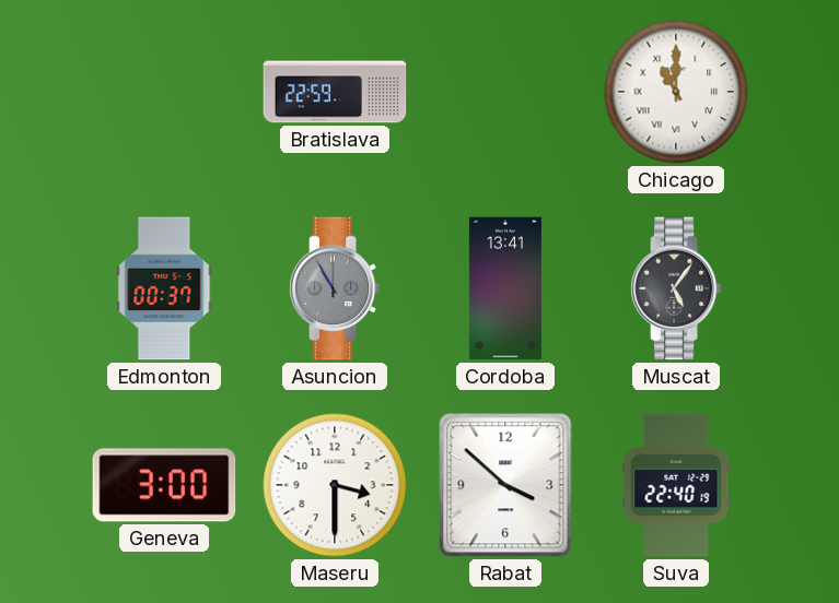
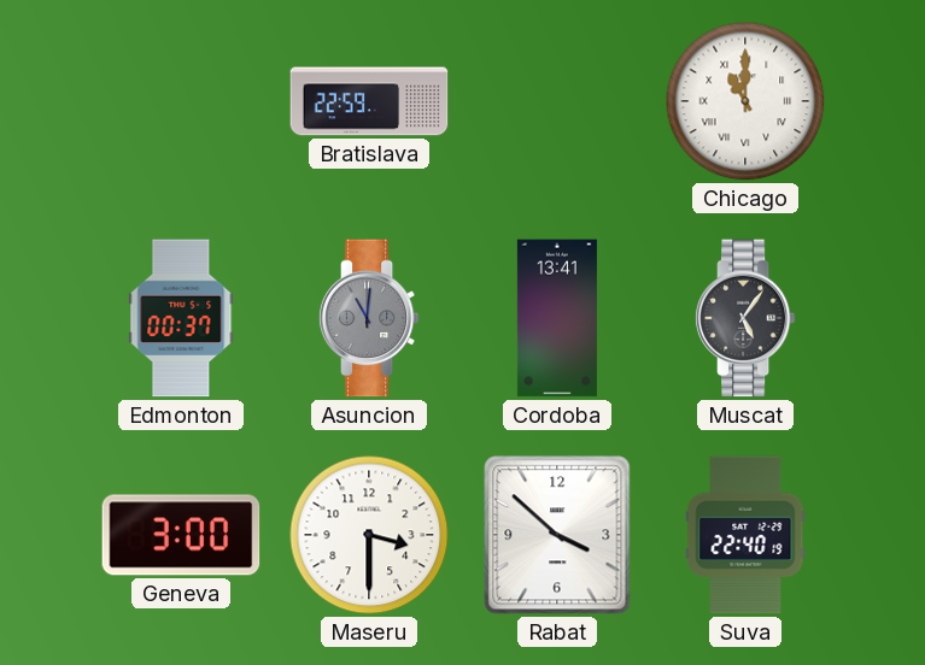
Asuncion: 10:55 -> 11:01 (369, 318)
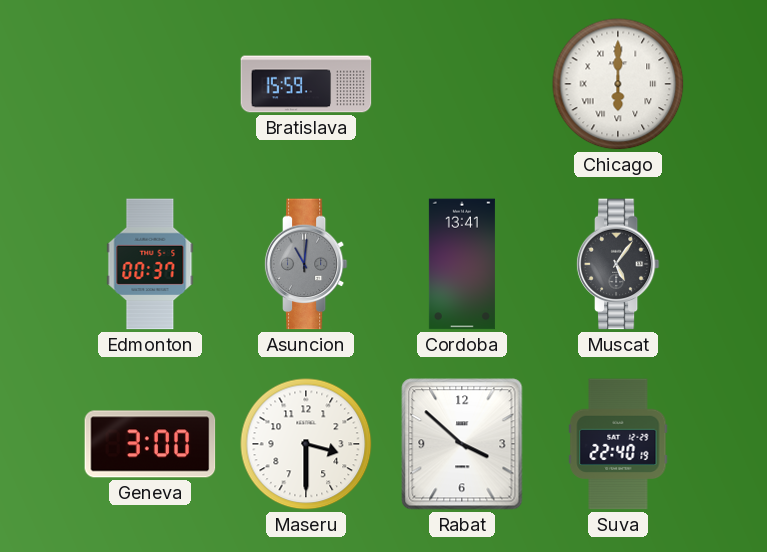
Bratislava: 22:59 -> 15:59 (306, 84)
Chicago: 11:00 -> 6:00 (618, 84)
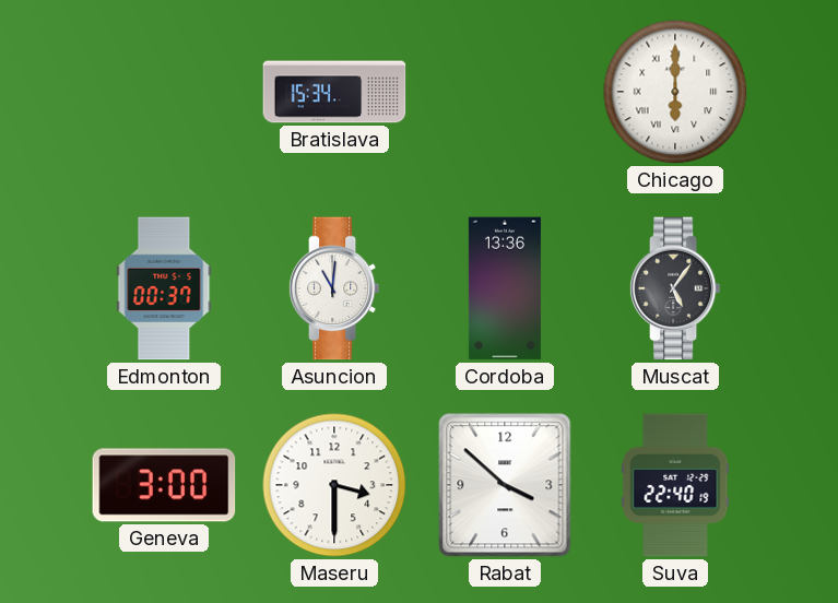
Bratislava: 15:59 -> 15:34 (334, 92)
Asuncion dial: grey -> white (334, 288)
Cordoba: 13:41 -> 13:36 (505, 288)
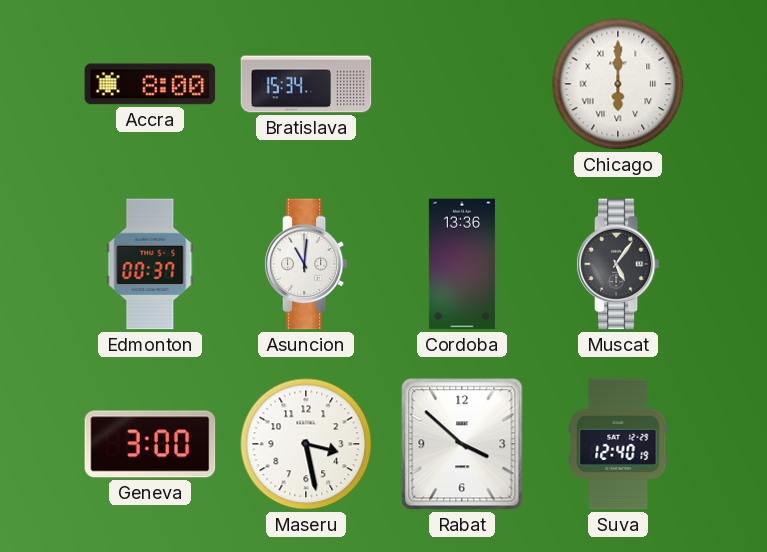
Accra: none -> 8:00 (150, 84)
Maseru: 3:30 -> 3:28 (306, 444)
Suva: 22:40 -> 12:40 (618, 444)
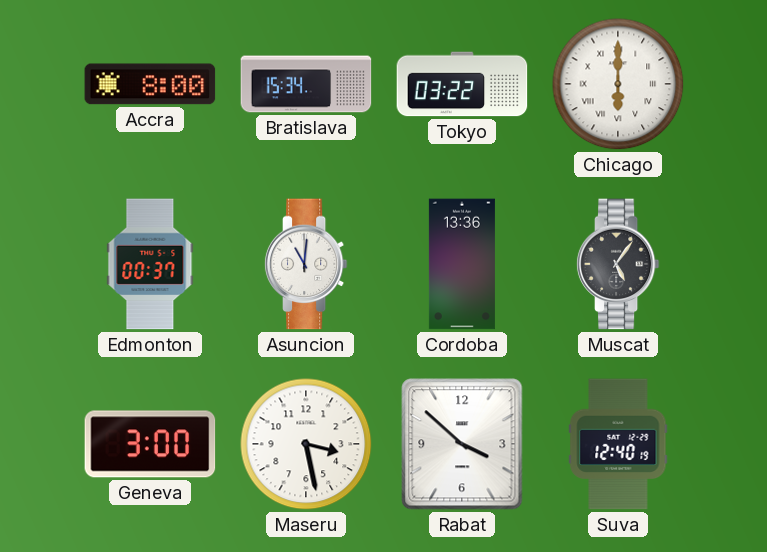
Tokyo: none -> 03:22 (462, 84)
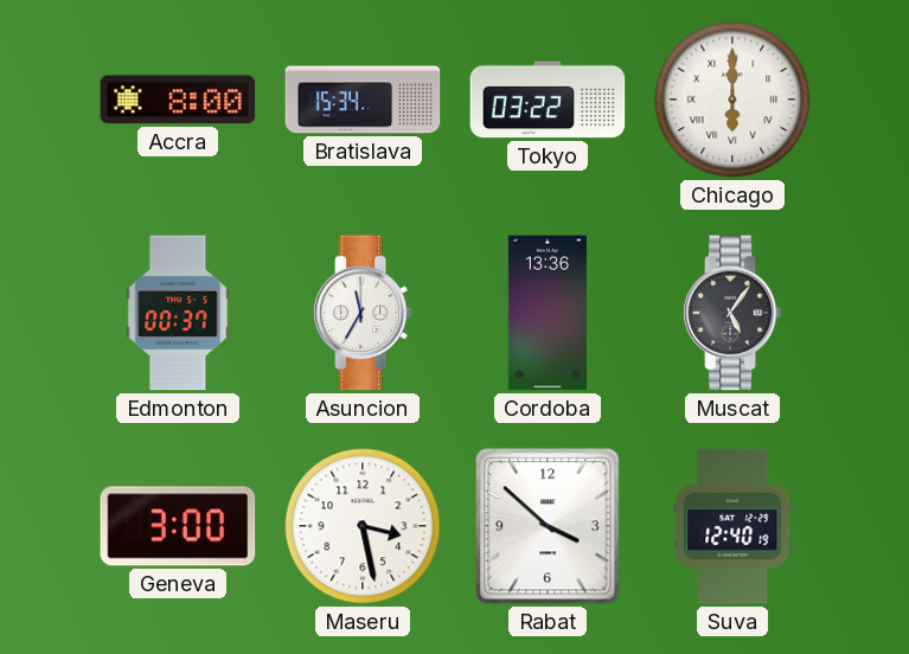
Asuncion: 11:01 -> 11:35 (363, 313)
